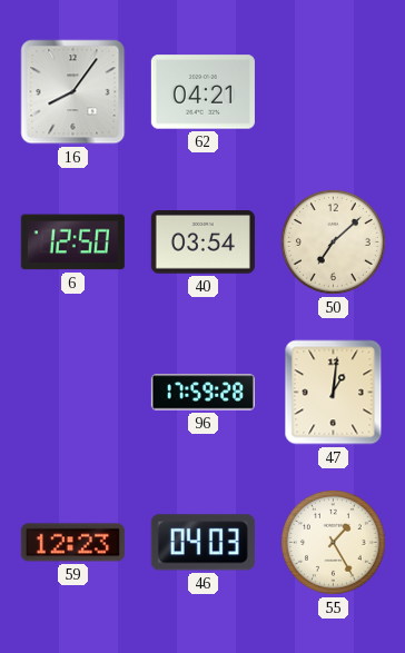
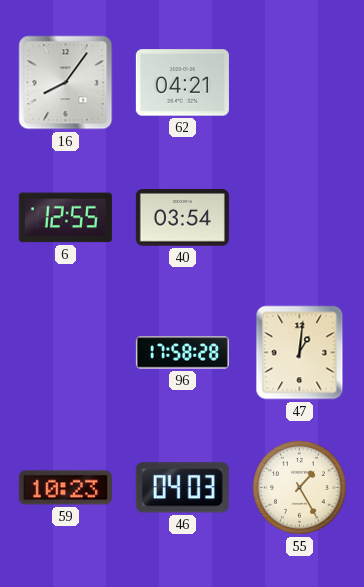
6: 12:50 -> 12:55 (65, 218)
50: 7:08 -> none (333, 241)
96: 17:59 -> 17:58 (182, 353)
59: 12:23 -> 10:23 (65, 488)
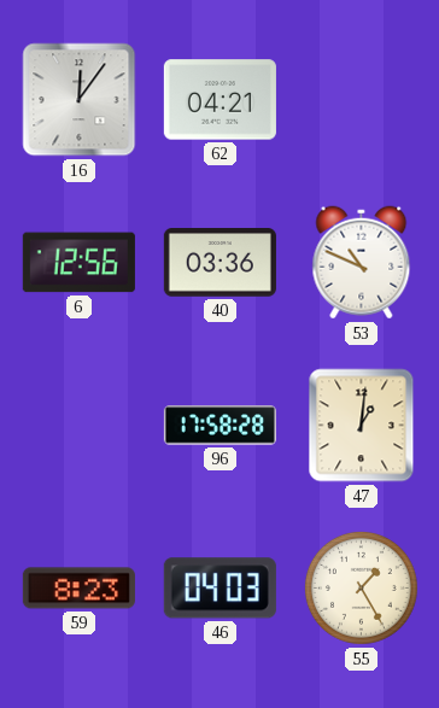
16: 8:06 -> 12:06 (80, 100)
6: 12:55 -> 12:56 (78, 263)
40: 03:54 -> 03:36 (219, 263)
53: none -> 10:49 (362, 263)
59: 10:23 -> 8:23 (78, 589)
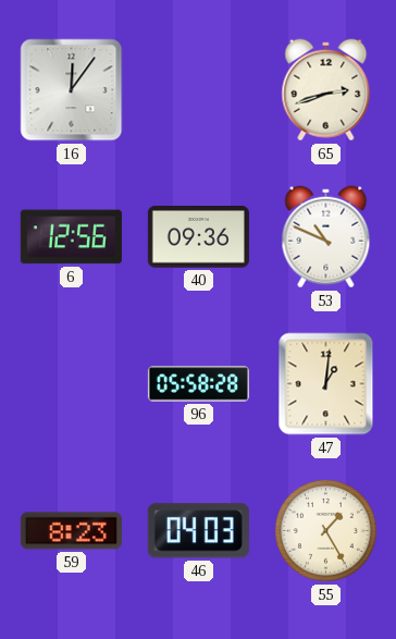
62: 04:21 -> none (219, 100)
65: none -> 2:42 (326, 90)
40: 03:36 -> 09:36 (198, 237)
96: 17:58 -> 05:58 (198, 384)
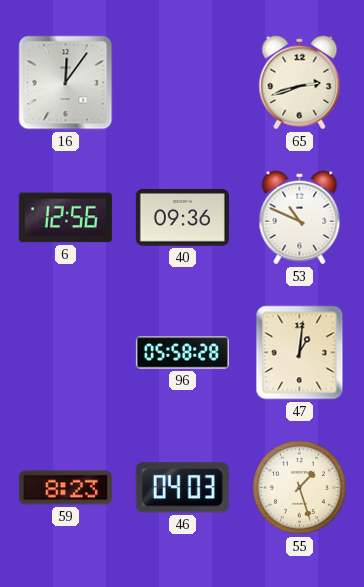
55: 1:25 -> 1:27 (299, 487)
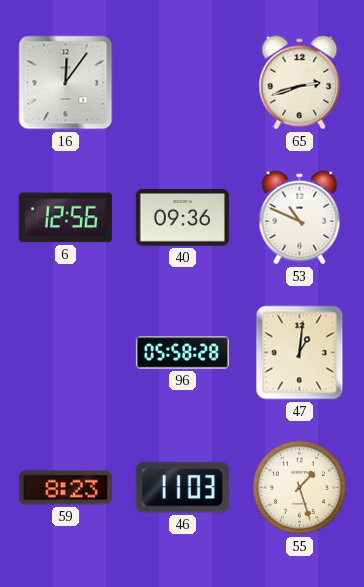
46: 04:03 -> 11:03 (182, 488)
